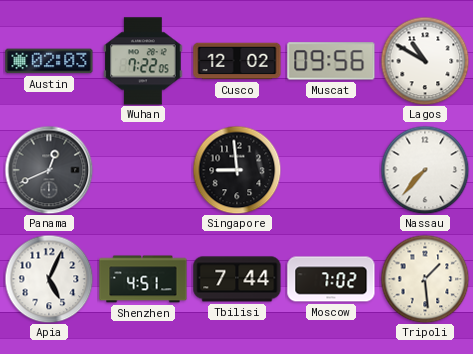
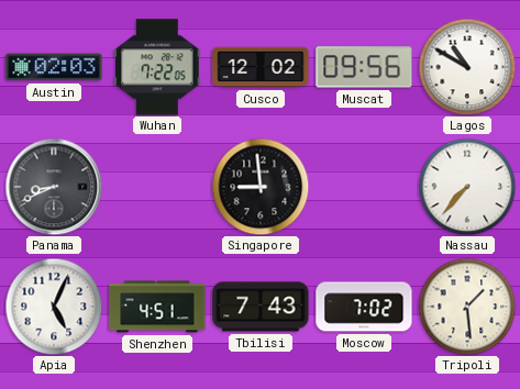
Panama: 12:41 -> 8:41 (54, 187)
Tbilisi: 7:44 -> 7:43 (261, 307)
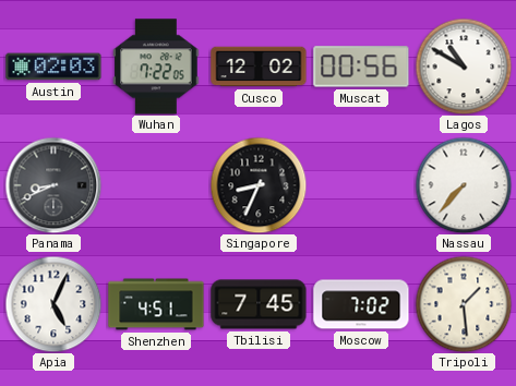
Muscat: 09:56 -> 00:56 (361, 67)
Singapore: 8:59 -> 8:34 (259, 185)
Tbilisi: 7:43 -> 7:45 (259, 304)
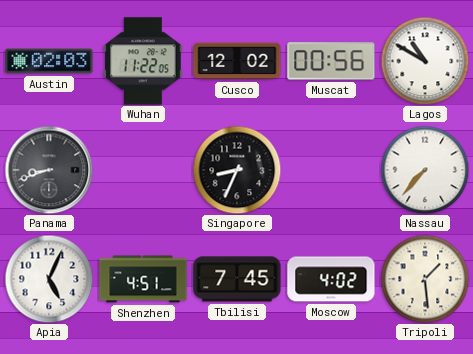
Wuhan: 7:22 -> 11:22 (143, 61)
Panama: 8:41 -> 8:42 (49, 170)
Moscow: 7:02 -> 4:02 (331, 279)
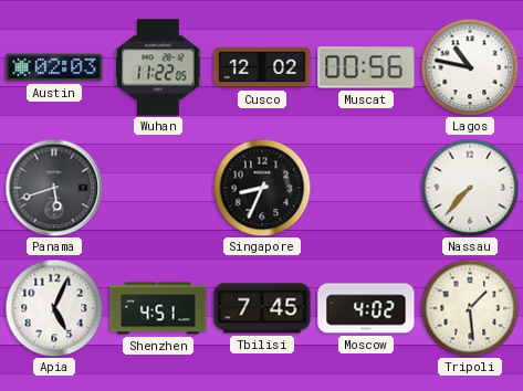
Lagos: 10:50 -> 10:47 (470, 67)
Panama: 8:42 -> 5:42 (54, 188)
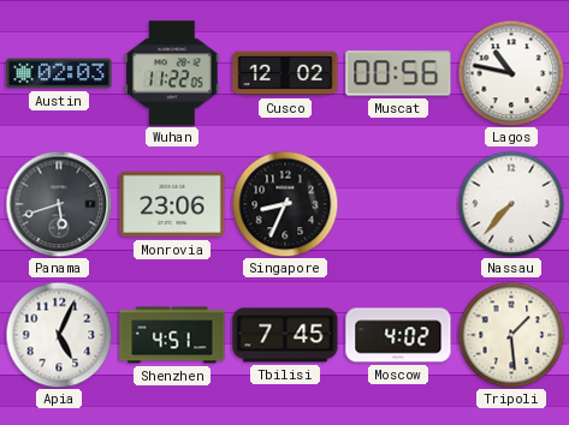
Monrovia: none -> 23:06 (172, 204)
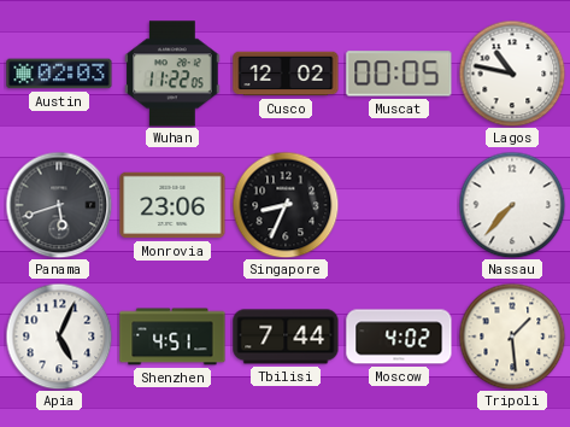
Muscat: 00:56 -> 00:05 (399, 74)
Tbilisi: 7:45 -> 7:44 (286, 337)
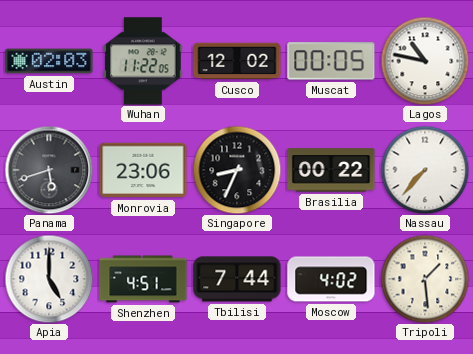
Brasilia: none -> 00:22 (331, 170)
Apia: 5:04 -> 5:00 (49, 279)
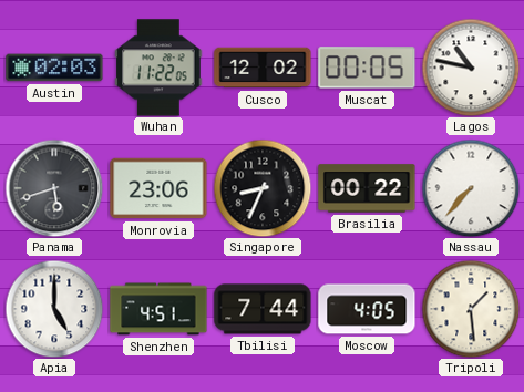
Moscow: 4:02 -> 4:05 (367, 309)
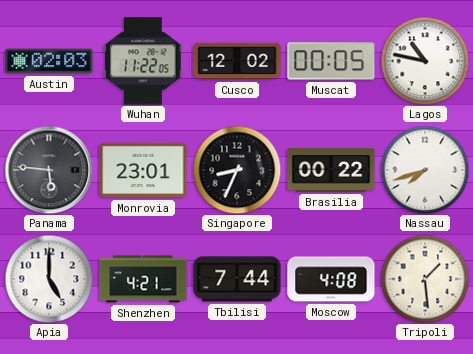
Panama: 5:42 -> 5:46 (49, 170)
Monrovia: 23:06 -> 23:01 (143, 170)
Nassau: 7:37 -> 7:42 (425, 170)
Shenzhen: 4:51 -> 4:21 (143, 279)
Moscow: 4:05 -> 4:08 (331, 279)
